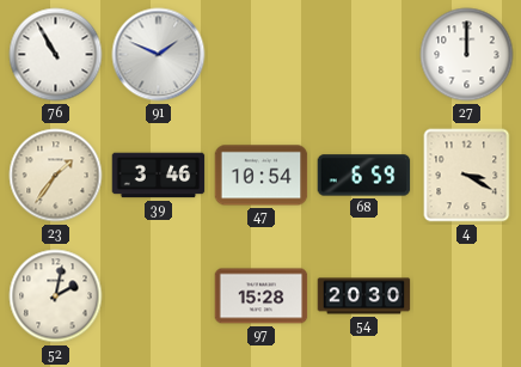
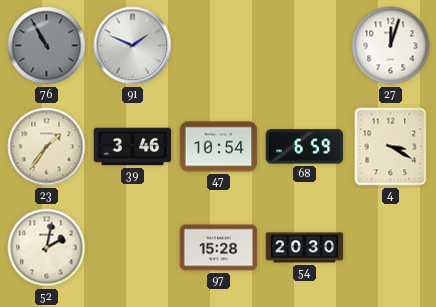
76 dial: white -> grey (47, 46)
27: 12:00 -> 12:03 (391, 46)
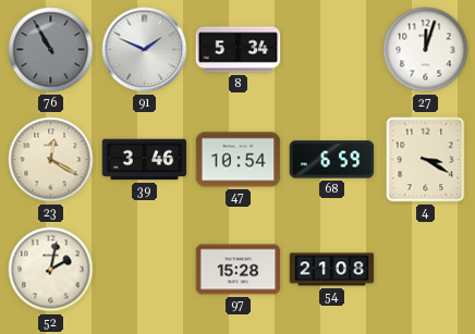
8: none -> 5:34 (239, 50)
23: 1:36 -> 12:20 (51, 160)
54: 20:30 -> 21:08 (332, 270)
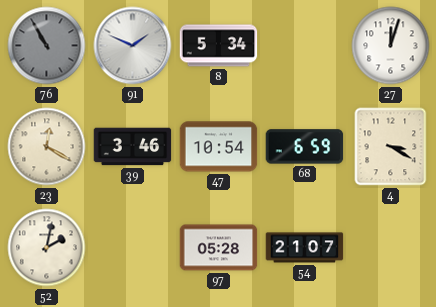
97: 15:28 -> 05:28 (219, 248)
54: 21:08 -> 21:07 (305, 248)
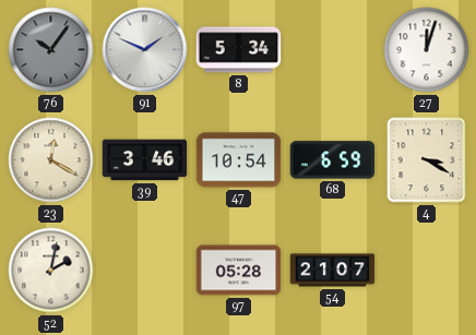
76: 10:55 -> 10:06 (51, 50)
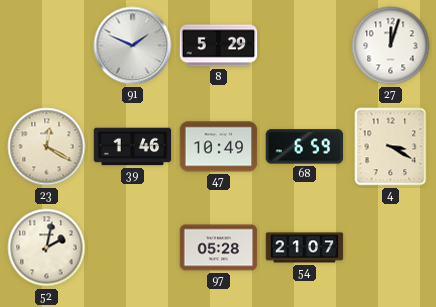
76: 10:06 -> none (51, 50)
8: 5:34 -> 5:29 (219, 46)
39: 3:46 -> 1:46 (133, 147)
47: 10:54 -> 10:49 (219, 147)
